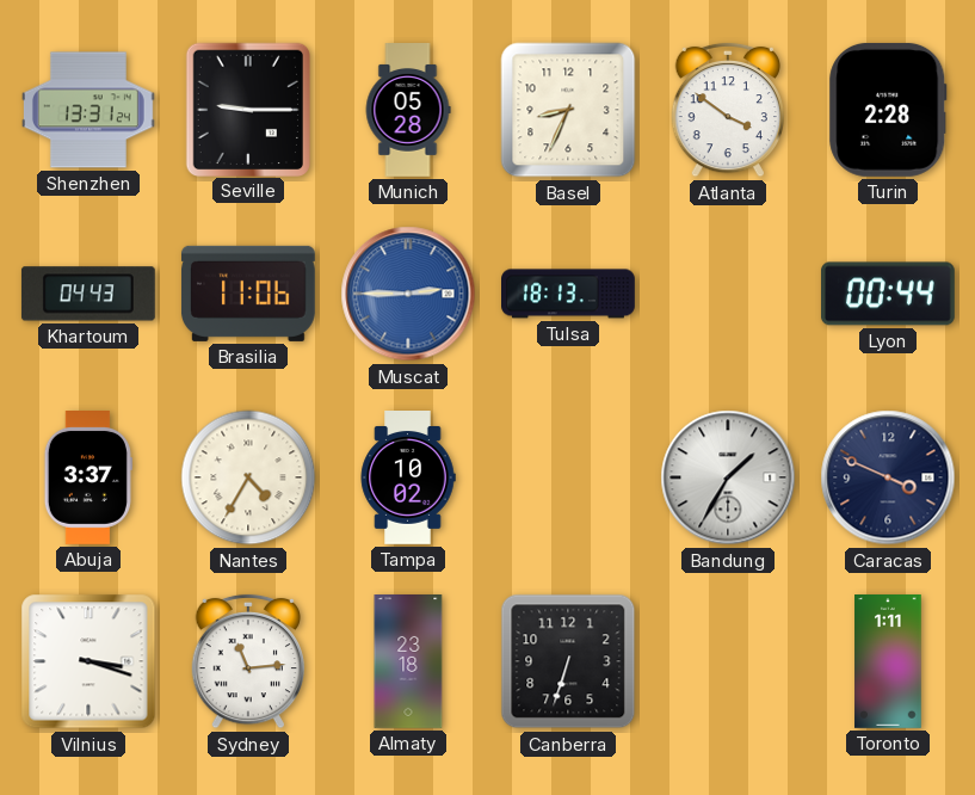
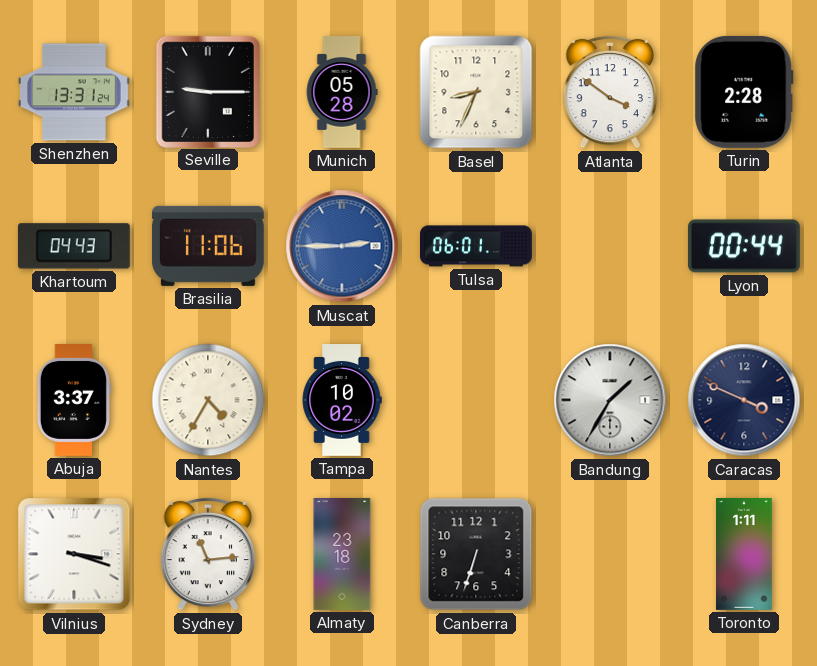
Tulsa: 18:13 -> 06:01 (477, 246)
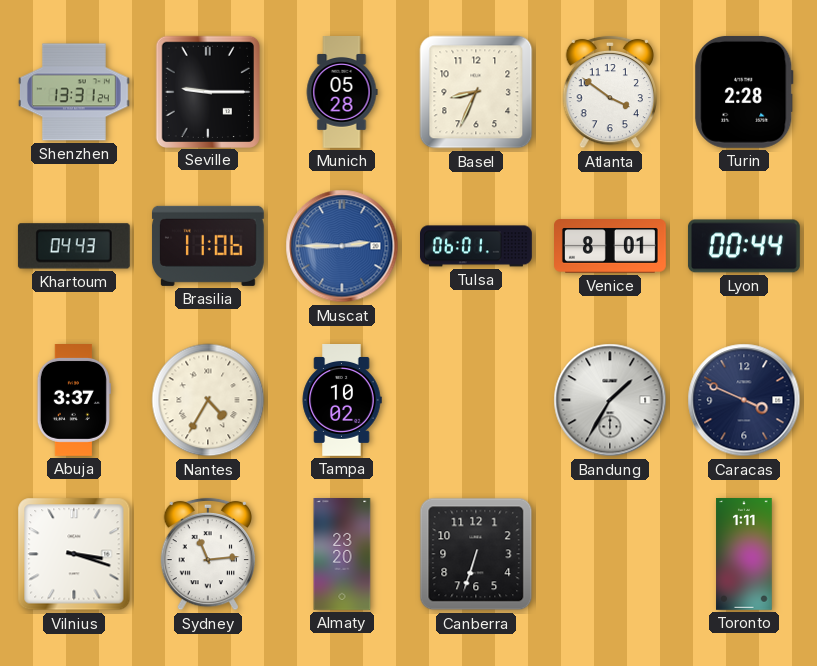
Venice: none -> 8:01 (611, 246)
Almaty: 23:18 -> 23:20 (342, 555)
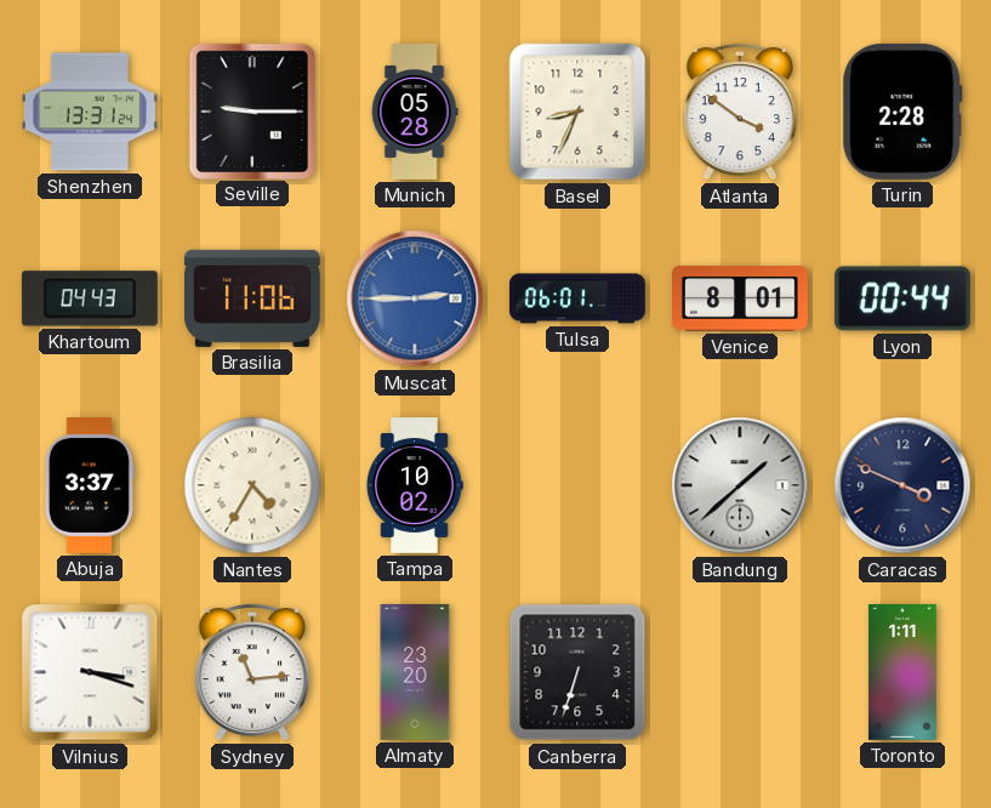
Bandung: 1:35 -> 1:38 (740, 485)
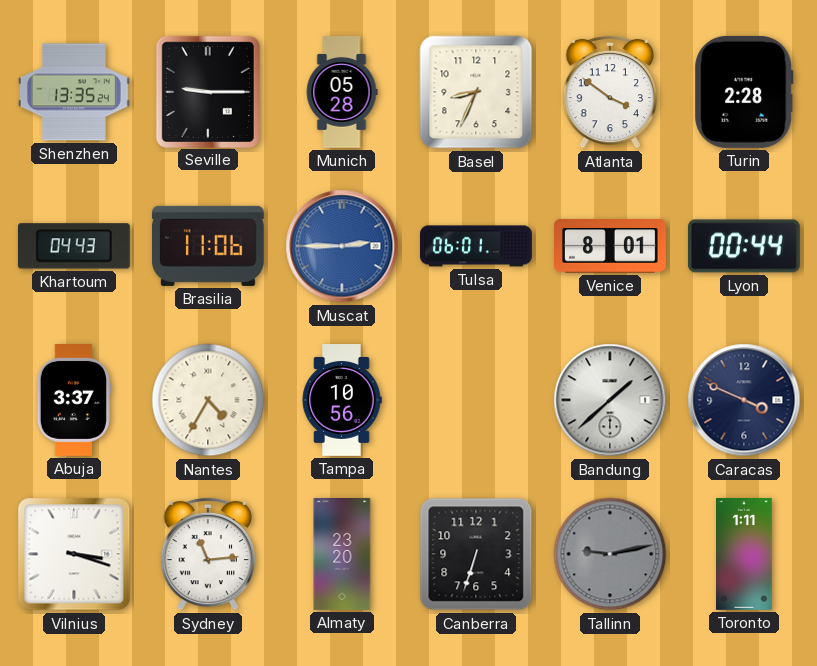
Shenzhen: 13:31 -> 13:35 (74, 92)
Tampa: 10:02 -> 10:56 (342, 401)
Tallinn: none -> 9:13 (610, 554)
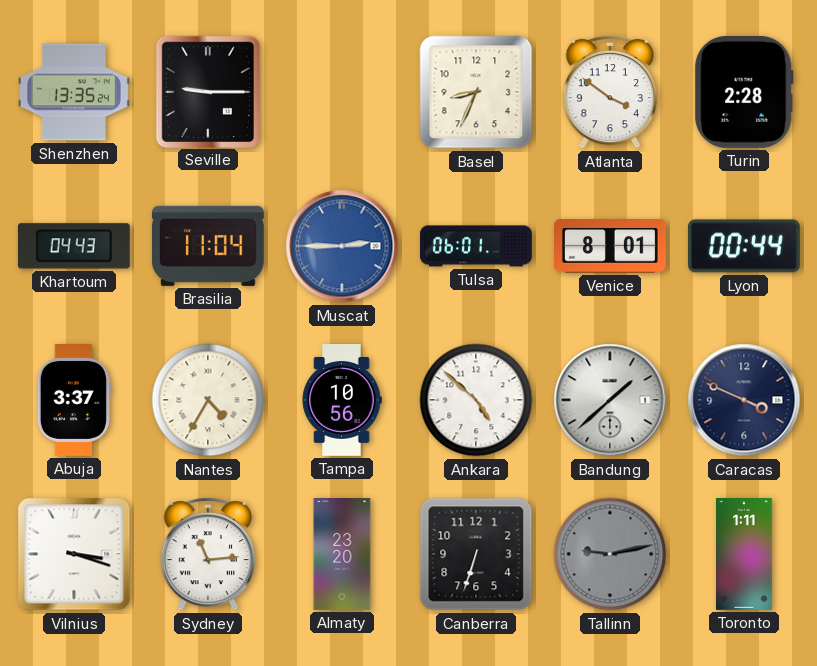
Munich: 05:28 -> none (342, 93)
Brasilia: 11:06 -> 11:04 (208, 246)
Ankara: none -> 4:52 (476, 400)
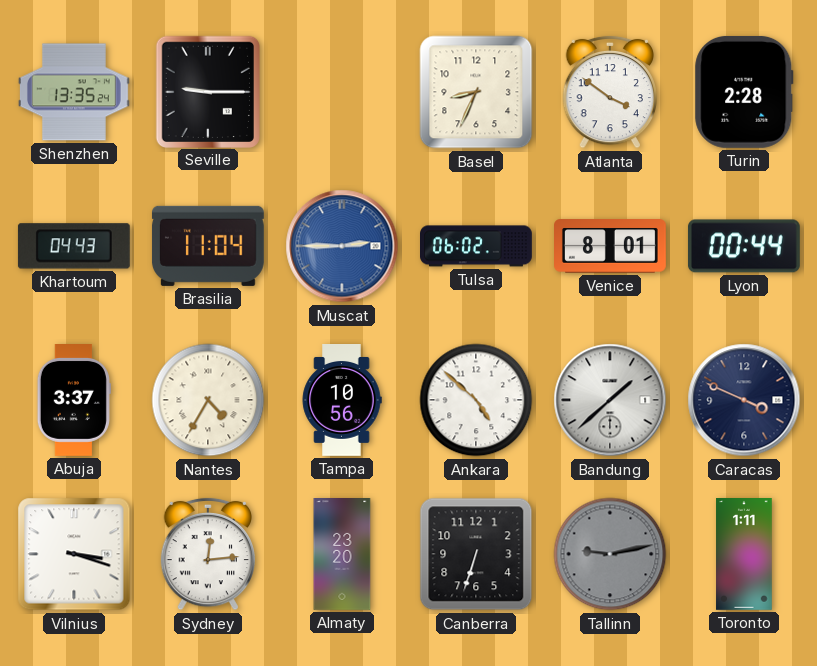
Tulsa: 06:01 -> 06:02 (477, 246)
Sydney: 11:14 -> 12:14 (207, 554)
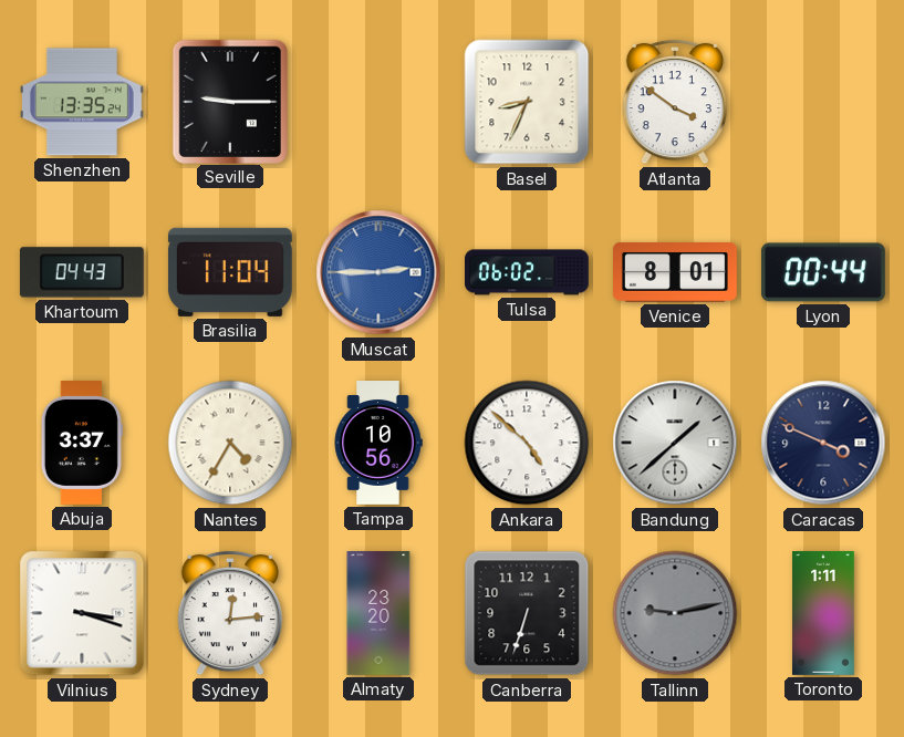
Turin: 2:28 -> none (744, 92)
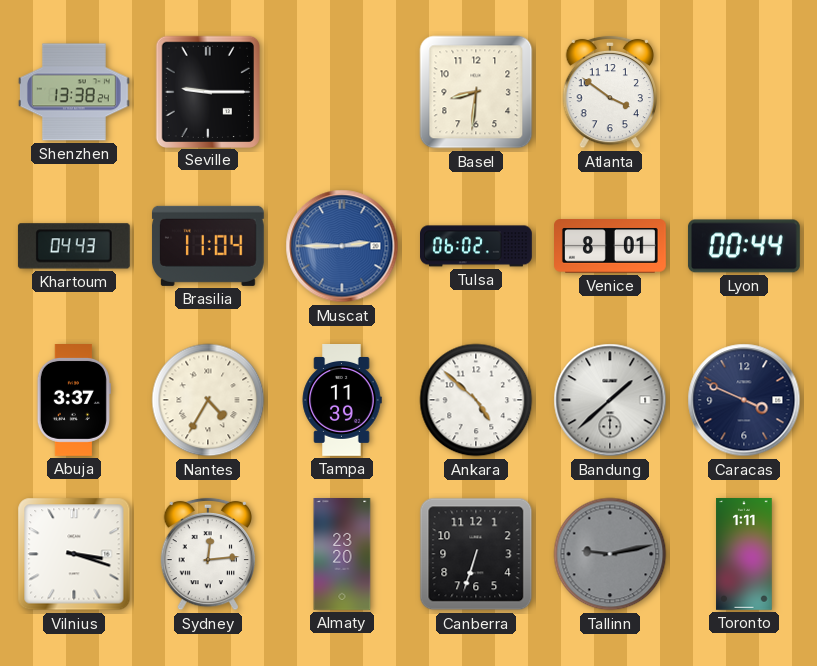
Shenzhen: 13:35 -> 13:38 (74, 92)
Basel: 8:34 -> 8:31 (476, 92)
Tampa: 10:56 -> 11:39 (342, 401)
